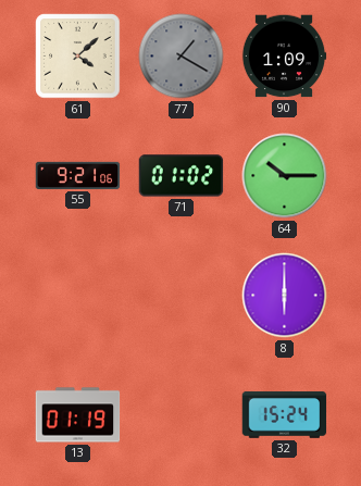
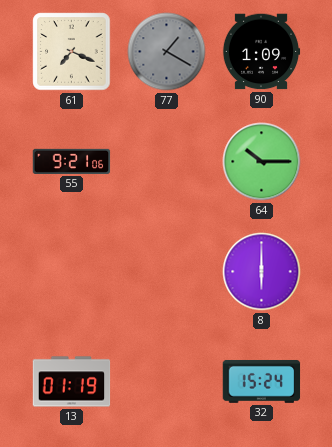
61: 4:08 -> 7:19 (72, 52)
71: 01:02 -> none (182, 176)
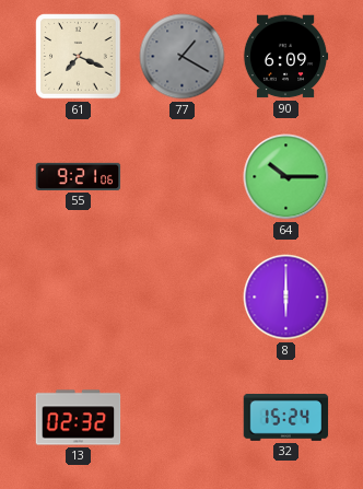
90: 1:09 -> 6:09 (285, 57)
13: 01:19 -> 02:32 (79, 418)
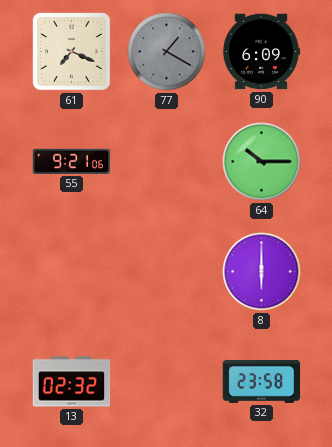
32: 15:24 -> 23:58 (262, 381)
